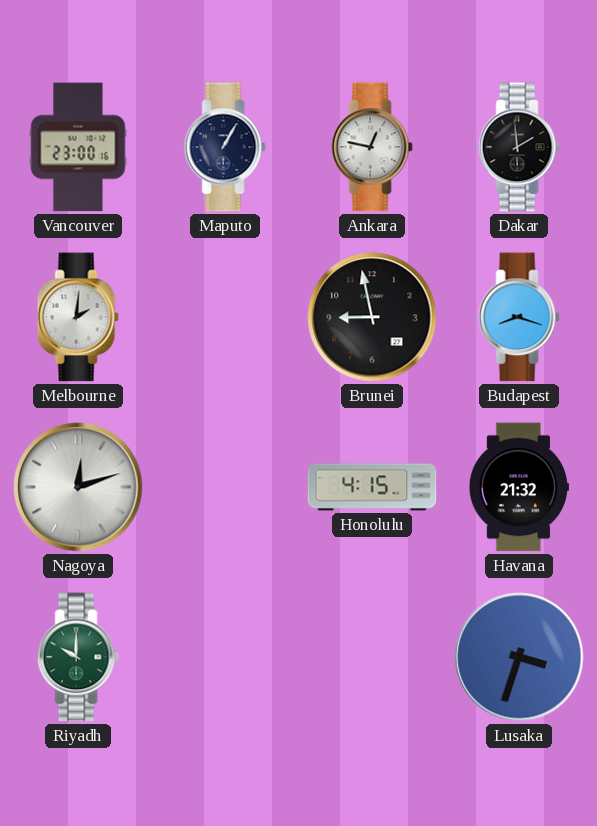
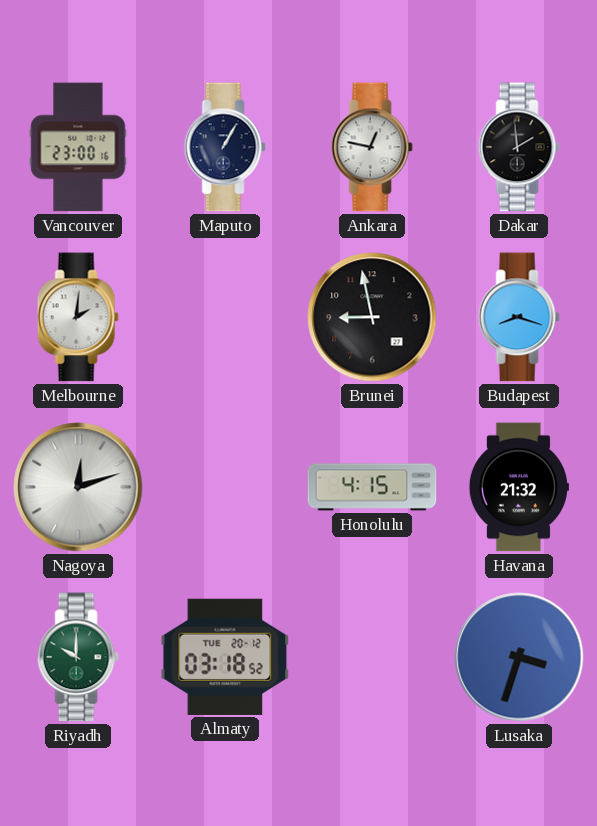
Almaty: none -> 03:18 (225, 657)
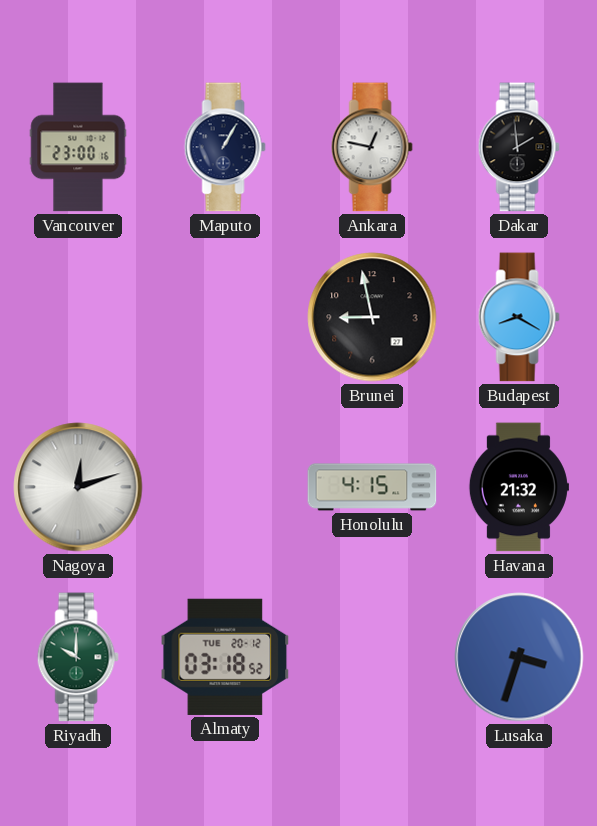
Melbourne: 2:01 -> none (78, 317)
Budapest: 8:18 -> 8:20 (519, 317)
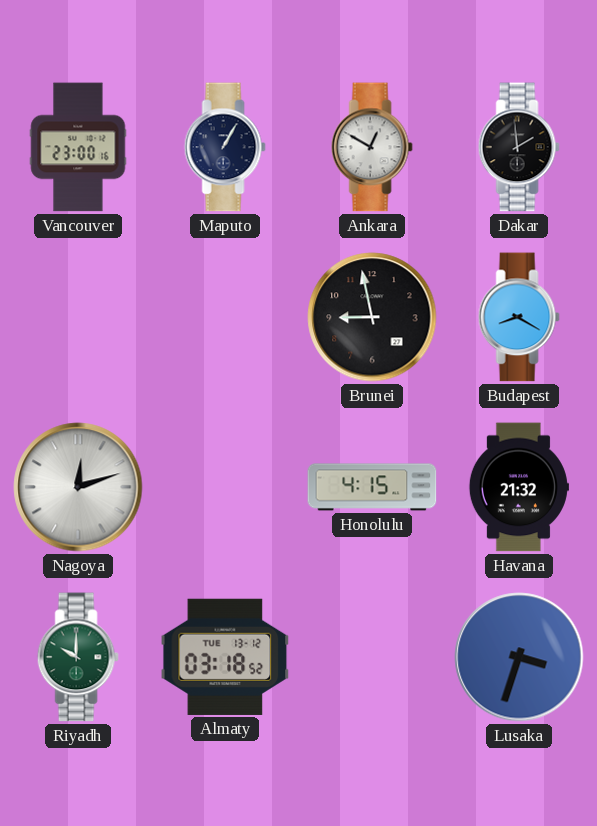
Ankara: 12:47 -> 12:50 (372, 147)
Almaty date: TUE 20-12 -> TUE 13-12 (225, 657)
